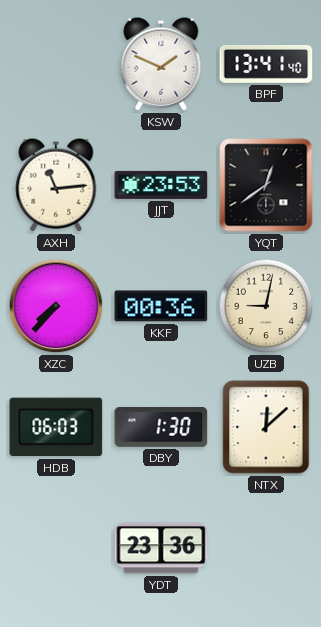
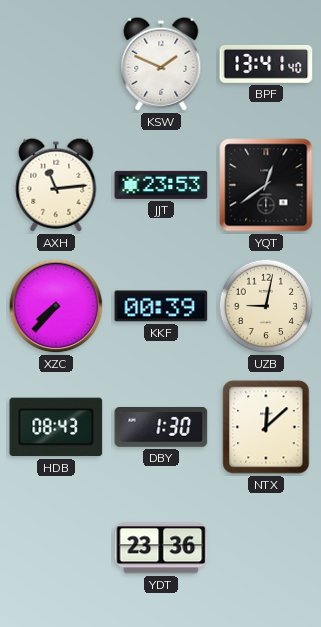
KKF: 00:36 -> 00:39 (161, 306)
HDB: 06:03 -> 08:43 (56, 427)
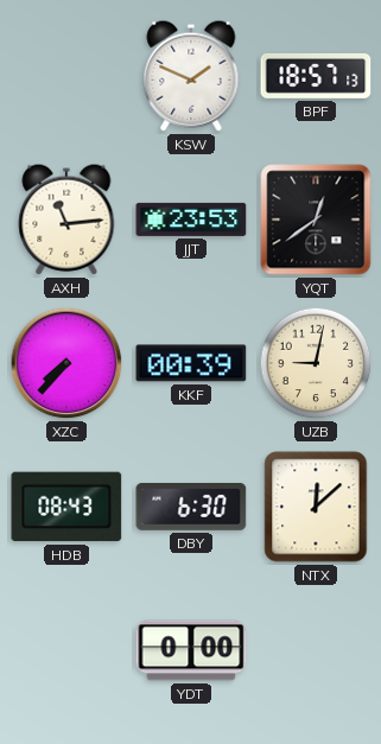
BPF: 13:41 -> 18:57 (316, 76)
DBY: 1:30 -> 6:30 (191, 507)
YDT: 23:36 -> 0:00 (191, 650)
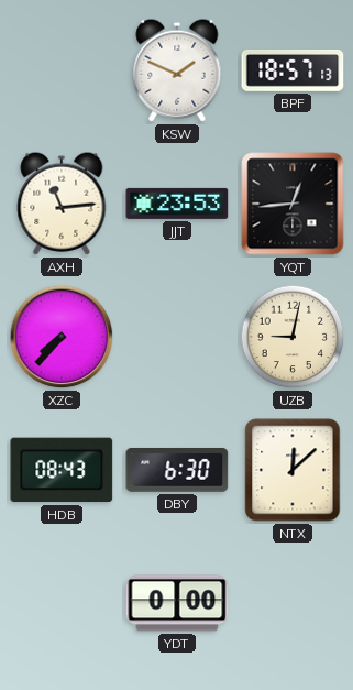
YQT: 12:39 -> 12:44 (293, 204)
KKF: 00:39 -> none (191, 363)
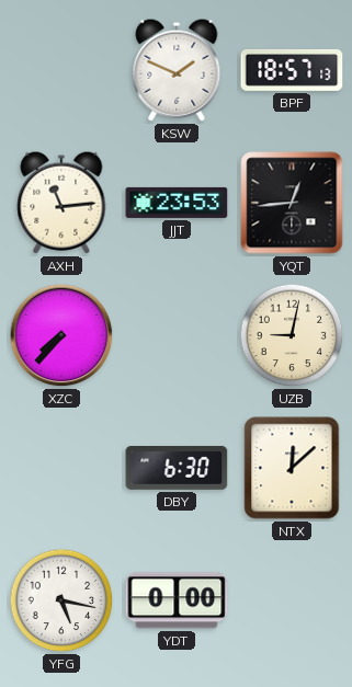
HDB: 08:43 -> none (62, 470)
YFG: none -> 5:17 (61, 600)
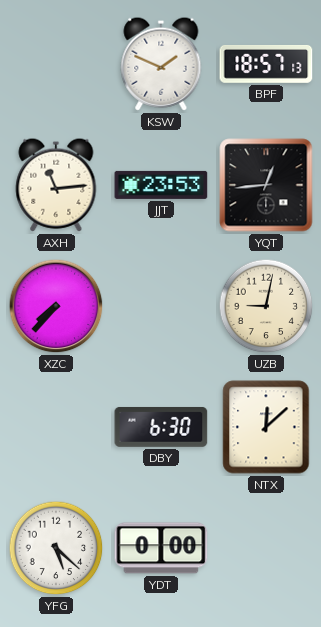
YFG: 5:17 -> 5:22 (56, 548)
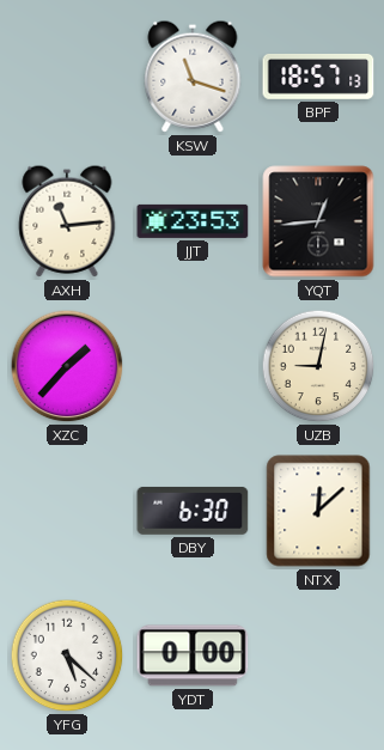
KSW: 1:49 -> 11:18 (193, 77)
XZC: 7:37 -> 1:37 (67, 366)
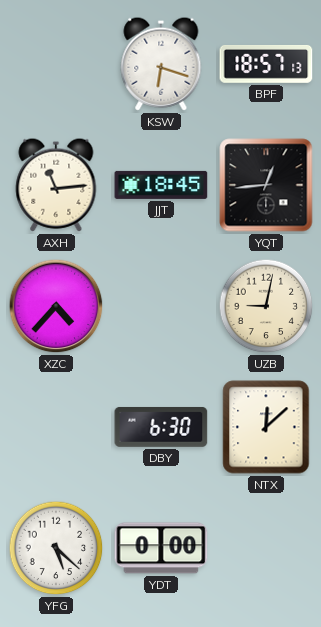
KSW: 11:18 -> 6:18 (161, 64)
JJT: 23:53 -> 18:45 (161, 185)
XZC: 1:37 -> 4:37 (56, 306)
